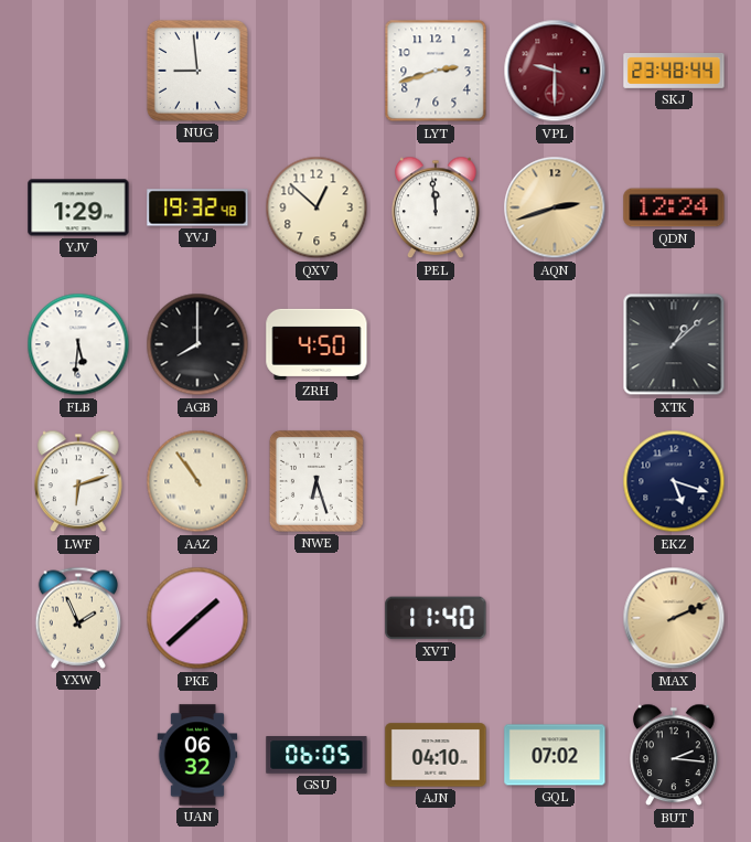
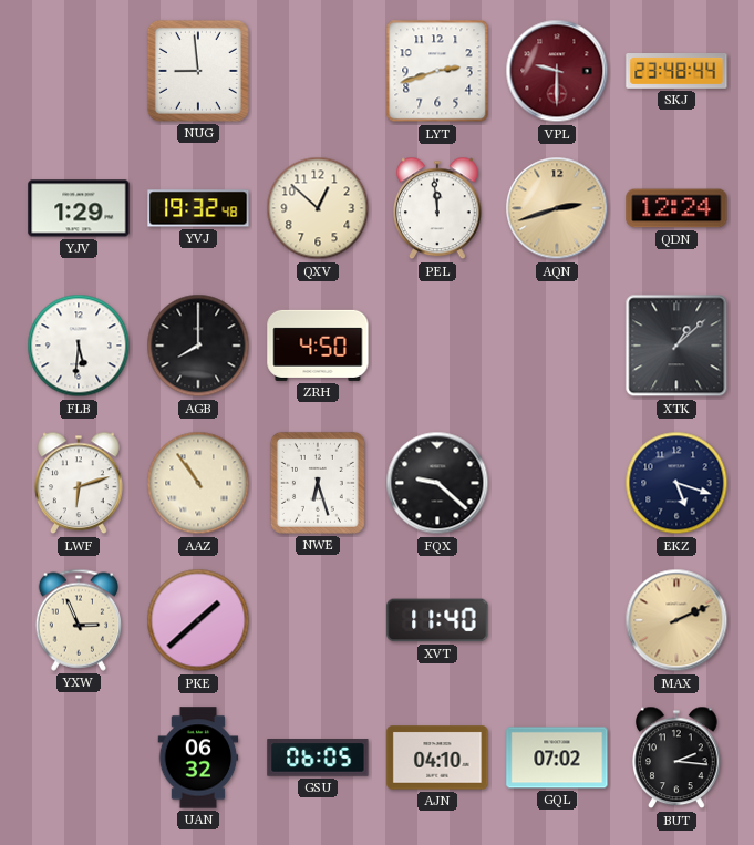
FQX: none -> 9:22 (437, 483)
YXW: 1:56 -> 2:56 (78, 620)
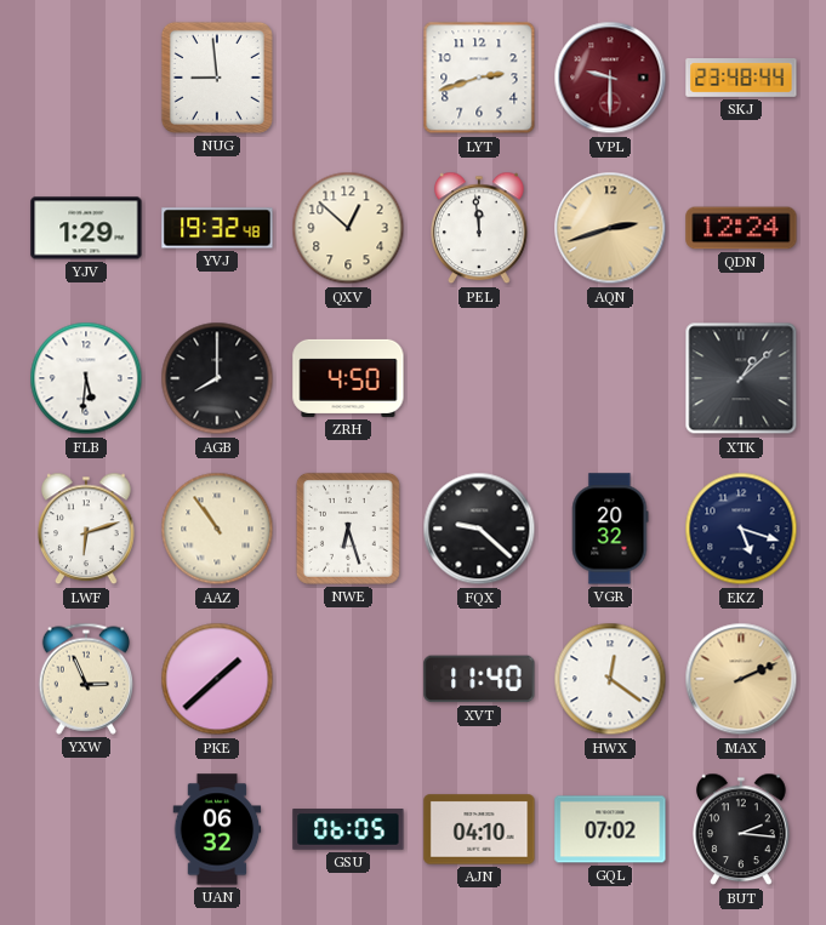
VGR: none -> 20:32 (610, 529)
HWX: none -> 12:21 (610, 679)
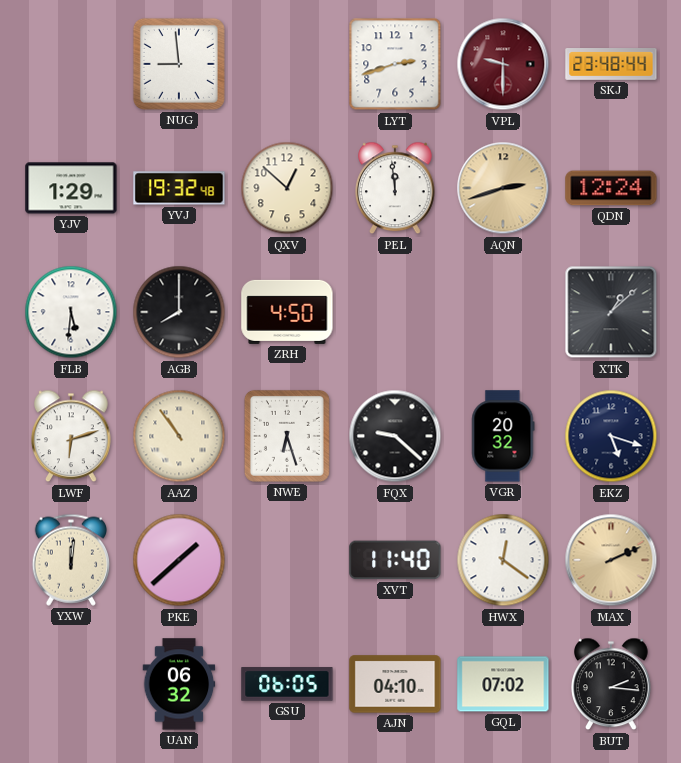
YXW: 2:56 -> 12:01 (70, 560)
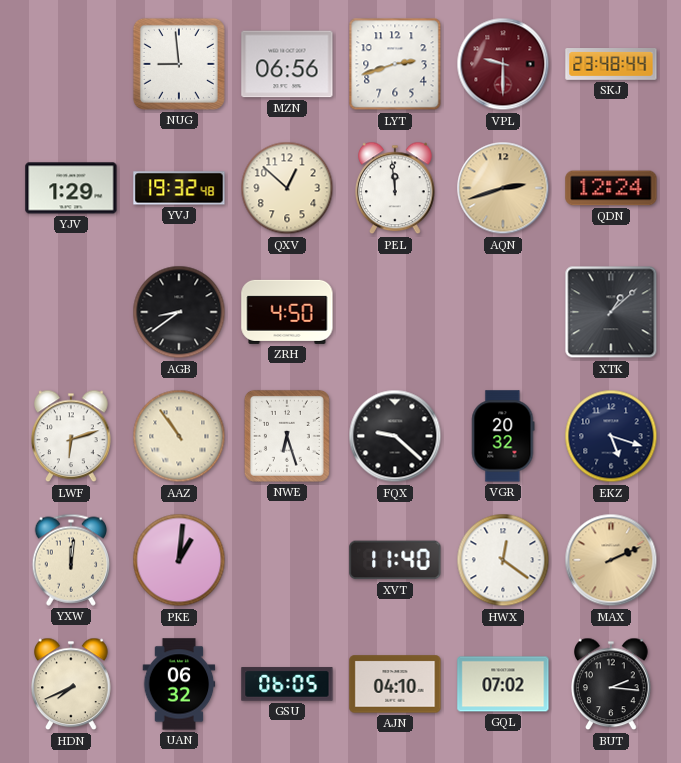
MZN: none -> 06:56 (287, 64)
FLB: 5:31 -> none (71, 312)
AGB: 8:00 -> 8:39 (179, 312)
PKE: 1:38 -> 1:01 (179, 560)
HDN: none -> 7:41 (72, 684)
